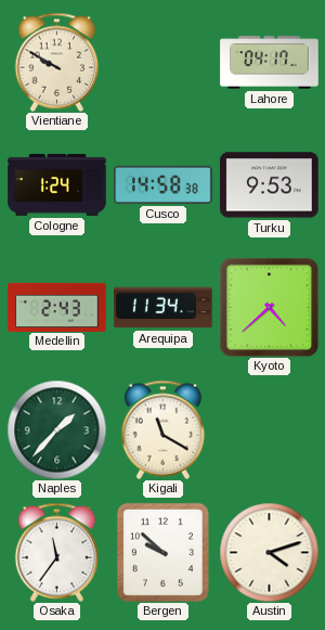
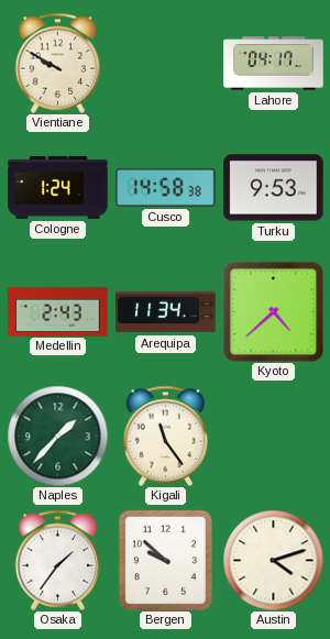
Kigali: 11:20 -> 11:24 (166, 436)
Osaka: 11:36 -> 1:36 (58, 560)
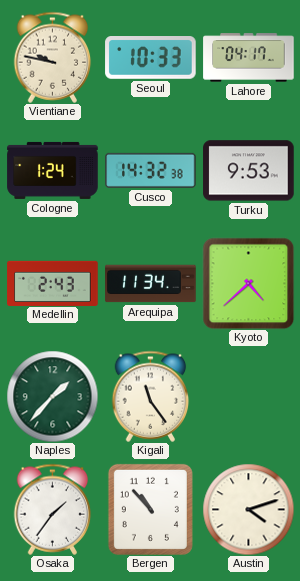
Vientiane: 9:50 -> 9:47 (53, 57)
Seoul: none -> 10:33 (151, 58)
Cusco: 14:58 -> 14:32 (151, 170)
Bergen: 9:52 -> 10:53 (150, 509)
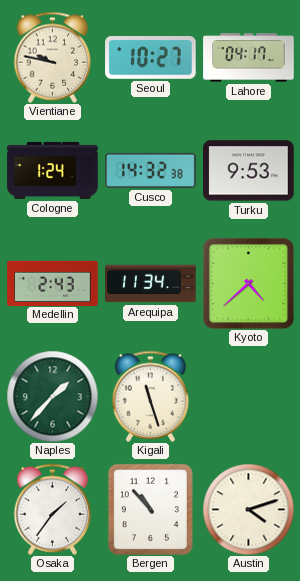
Seoul: 10:33 -> 10:27 (151, 58)
Kigali: 11:24 -> 11:27 (151, 396)
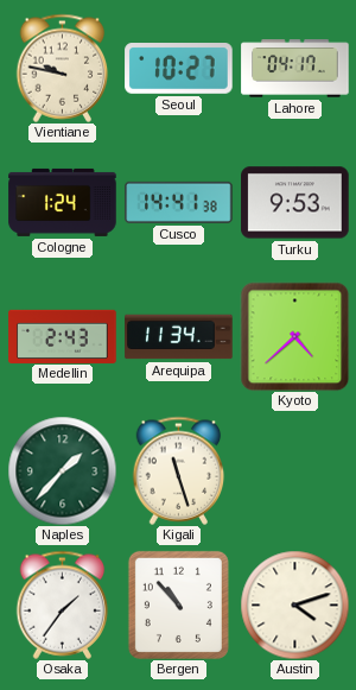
Cusco: 14:32 -> 14:41 (179, 202)
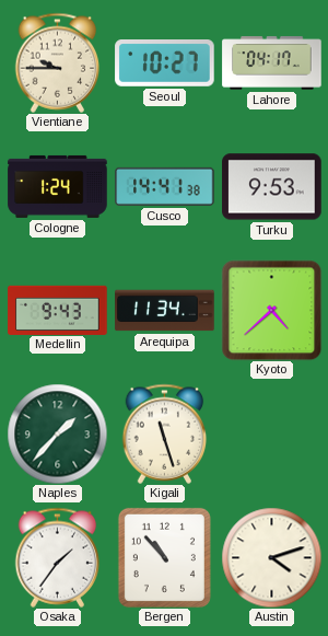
Vientiane: 9:47 -> 9:45 (58, 62)
Medellin: 2:43 -> 9:43 (58, 310)
